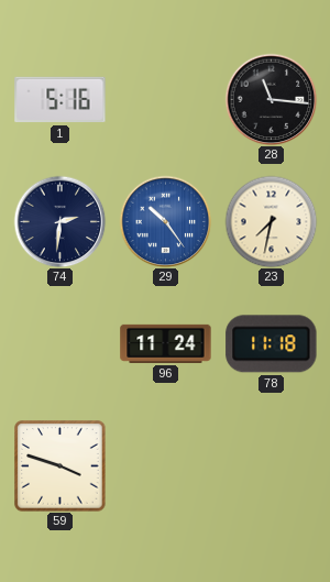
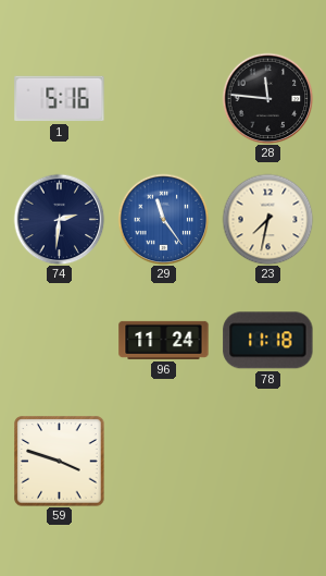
28: 11:16 -> 11:46 (267, 98)
29: 10:24 -> 11:24 (163, 219)
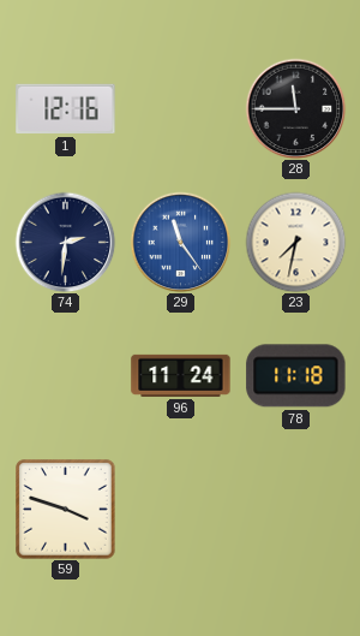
1: 5:16 -> 12:16 (66, 109)
28: 11:46 -> 11:45 (295, 108)
